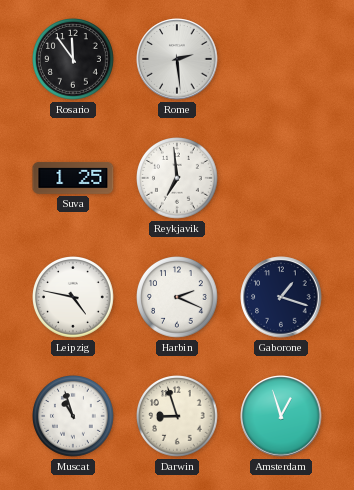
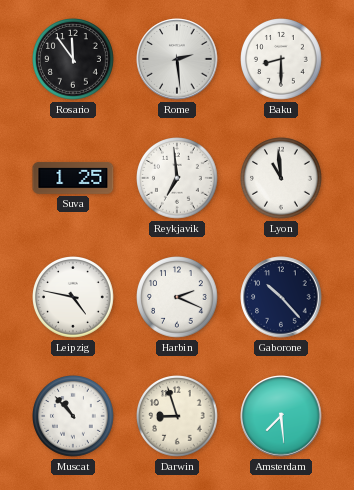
Baku: none -> 8:30 (282, 60)
Lyon: none -> 10:59 (282, 179)
Gaborone: 1:18 -> 10:23 (281, 297)
Muscat: 10:57 -> 10:53 (74, 417)
Amsterdam: 12:57 -> 7:29 (281, 416)
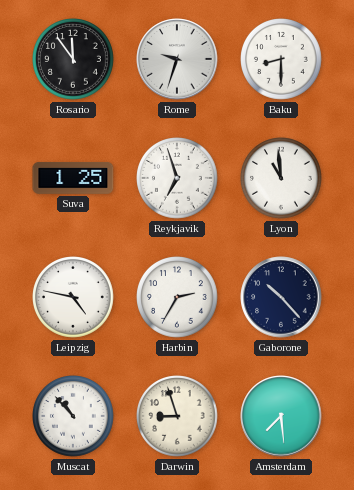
Rome: 2:29 -> 9:33 (177, 59)
Reykjavik: 6:59 -> 6:57 (178, 179)
Harbin: 2:19 -> 2:35 (178, 298)
